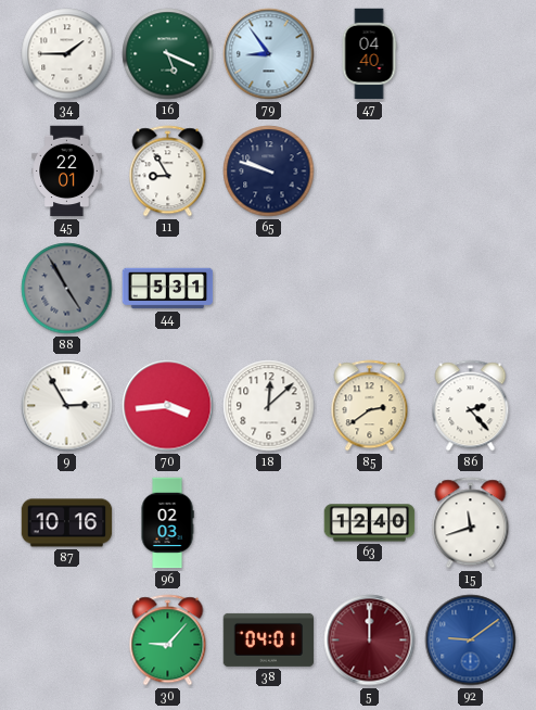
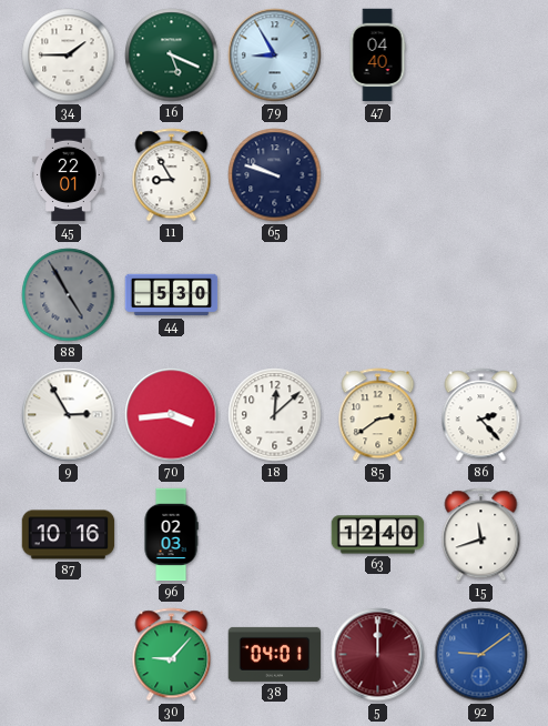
79: 8:54 -> 8:55 (275, 56)
44: 5:31 -> 5:30 (172, 295)
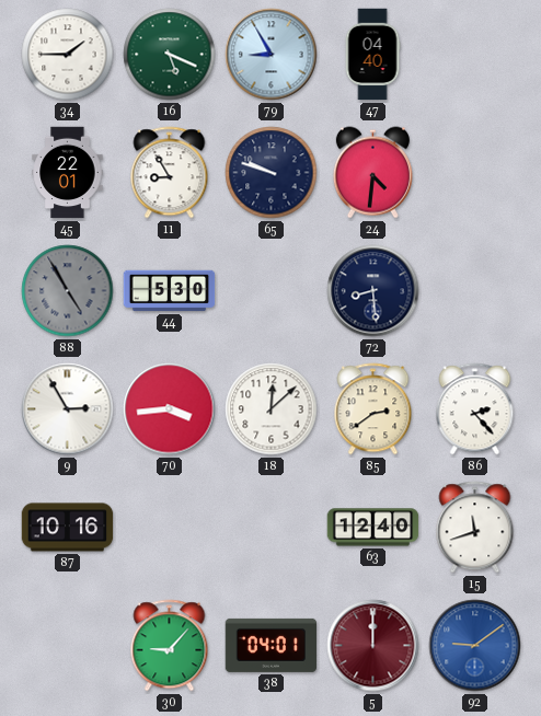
24: none -> 4:31 (372, 173)
72: none -> 8:29 (373, 291)
96: 02:03 -> none (171, 535)
